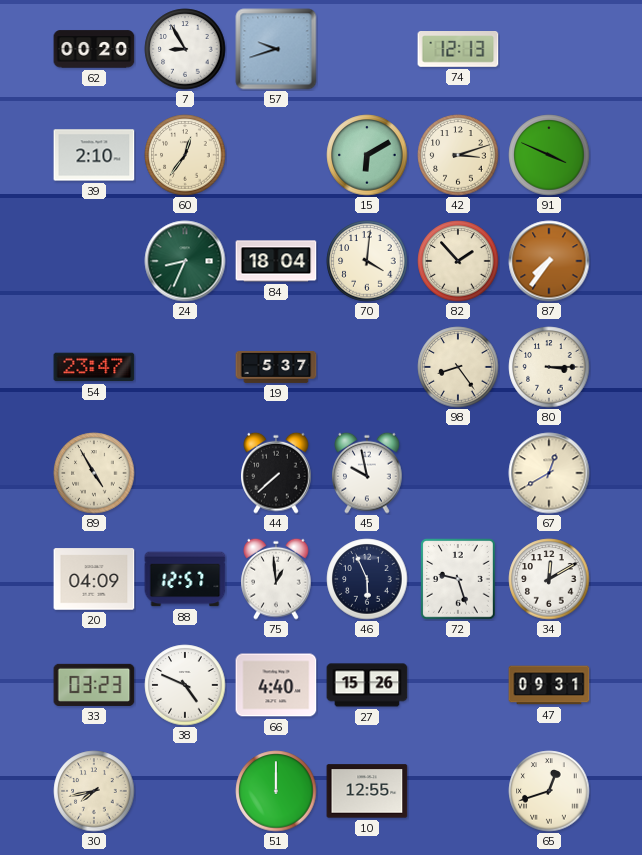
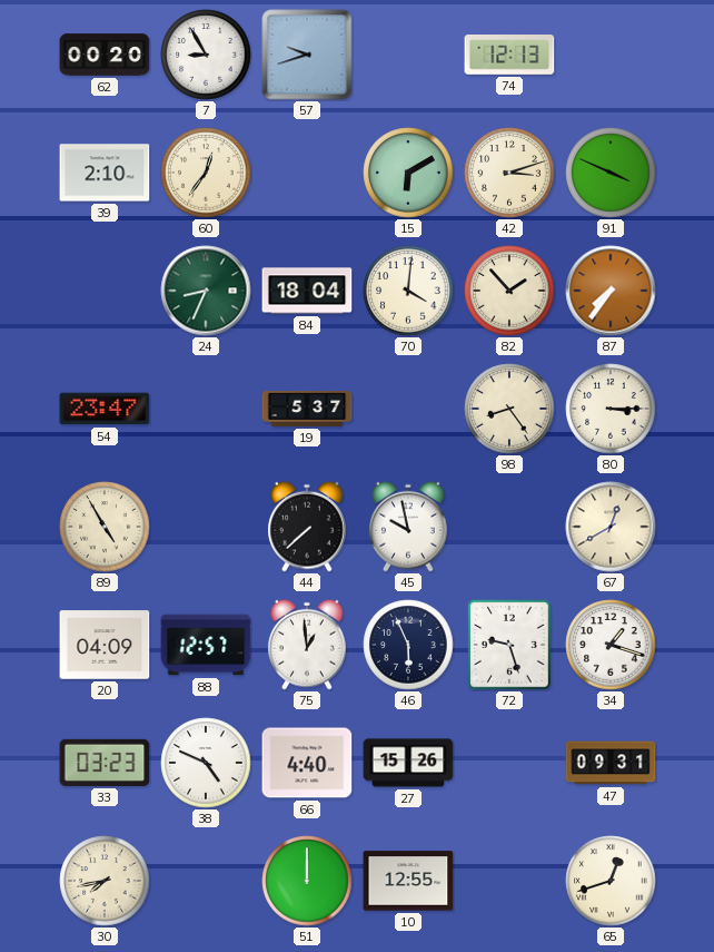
34: 12:10 -> 1:18 (611, 645)
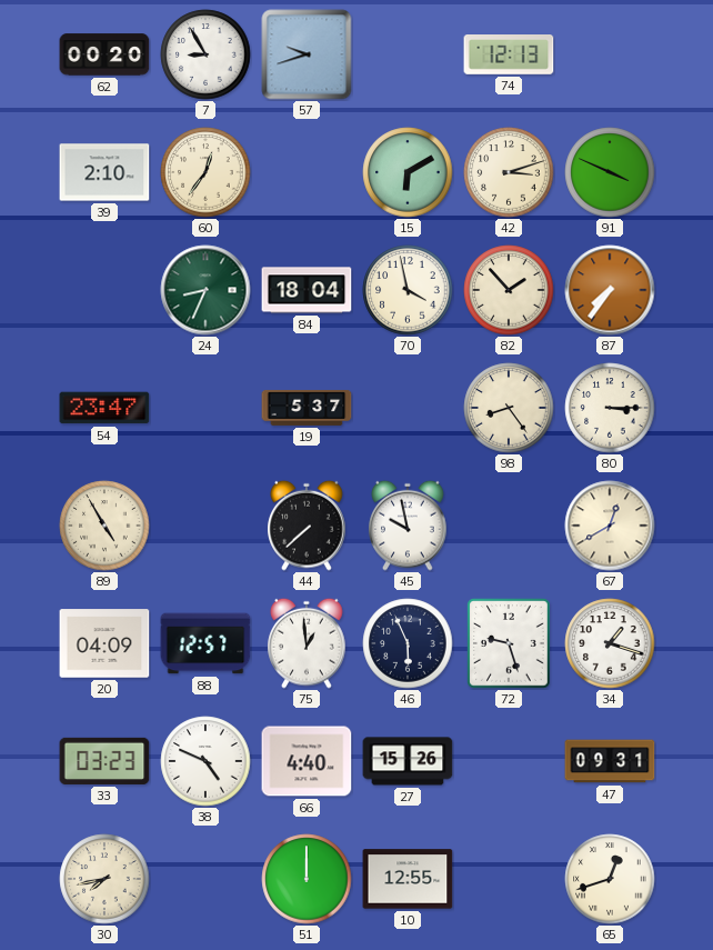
70: 4:01 -> 3:58 (408, 290)
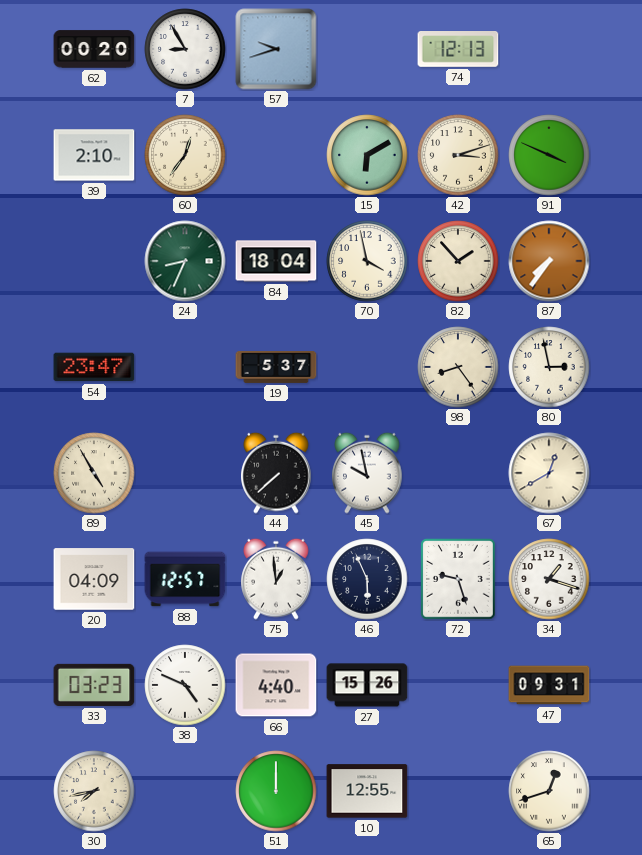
80: 3:15 -> 2:58 (549, 367)
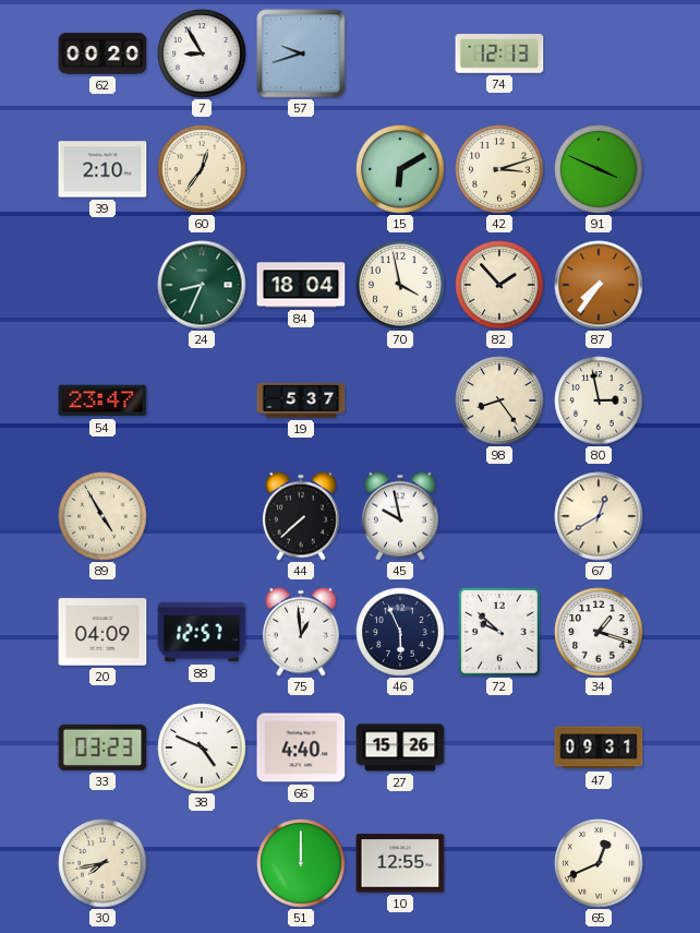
72: 9:27 -> 9:52 (499, 632)
65: 12:42 -> 12:41 (599, 863)
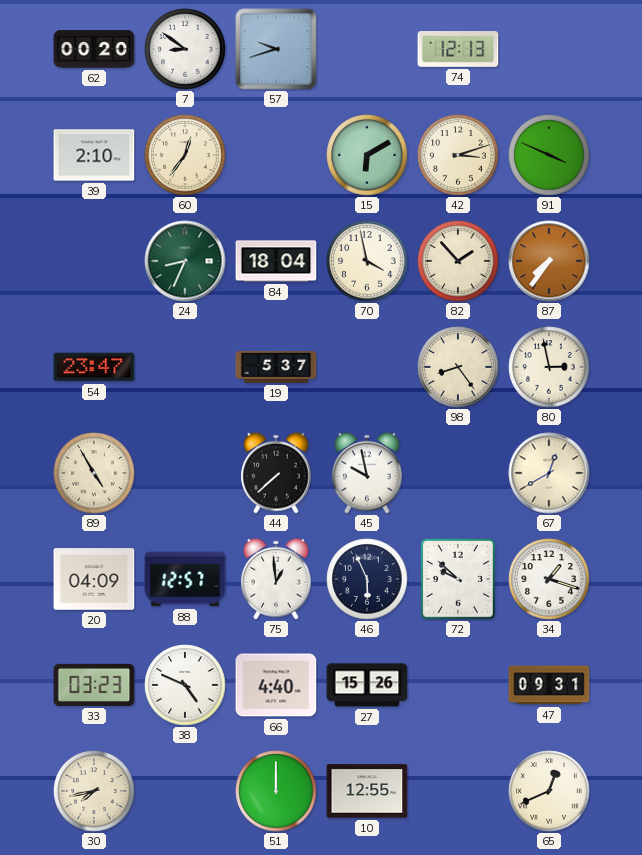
7: 8:55 -> 8:51 (185, 49)
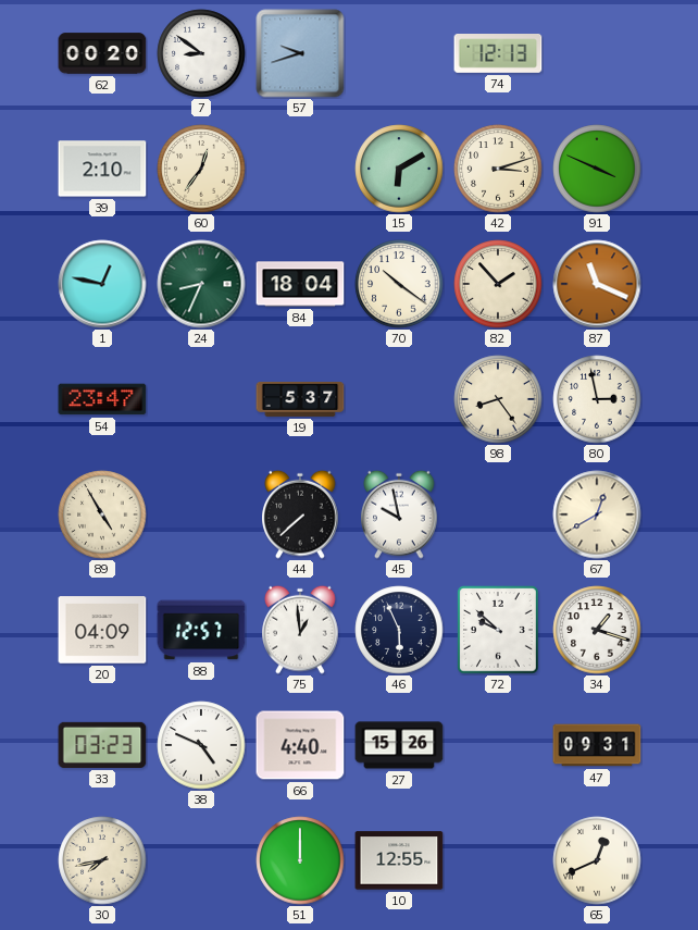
1: none -> 12:47 (102, 284)
70: 3:58 -> 10:21 (399, 284)
87: 7:36 -> 11:19 (597, 284)
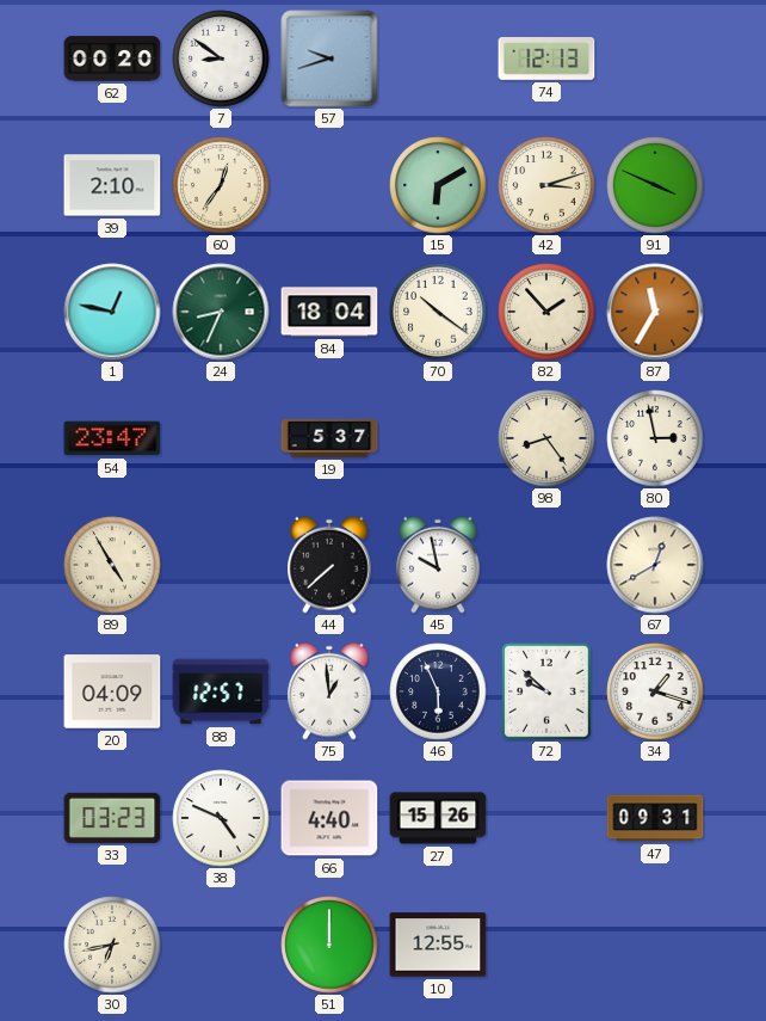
87: 11:19 -> 11:35 (655, 312)
30: 7:43 -> 6:43 (112, 945)
65: 12:41 -> none (597, 860)
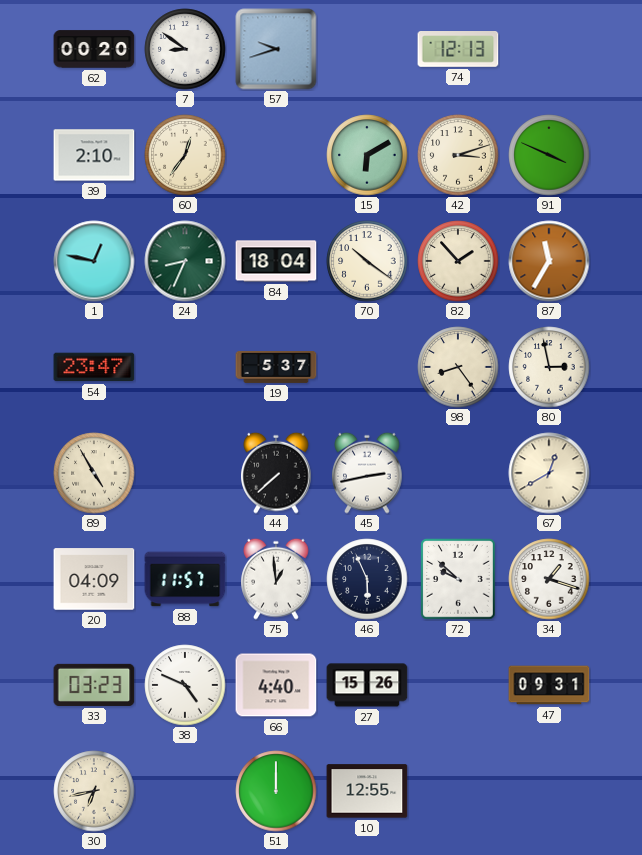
45: 9:58 -> 2:43 (367, 473)
88: 12:57 -> 11:57 (185, 579)
